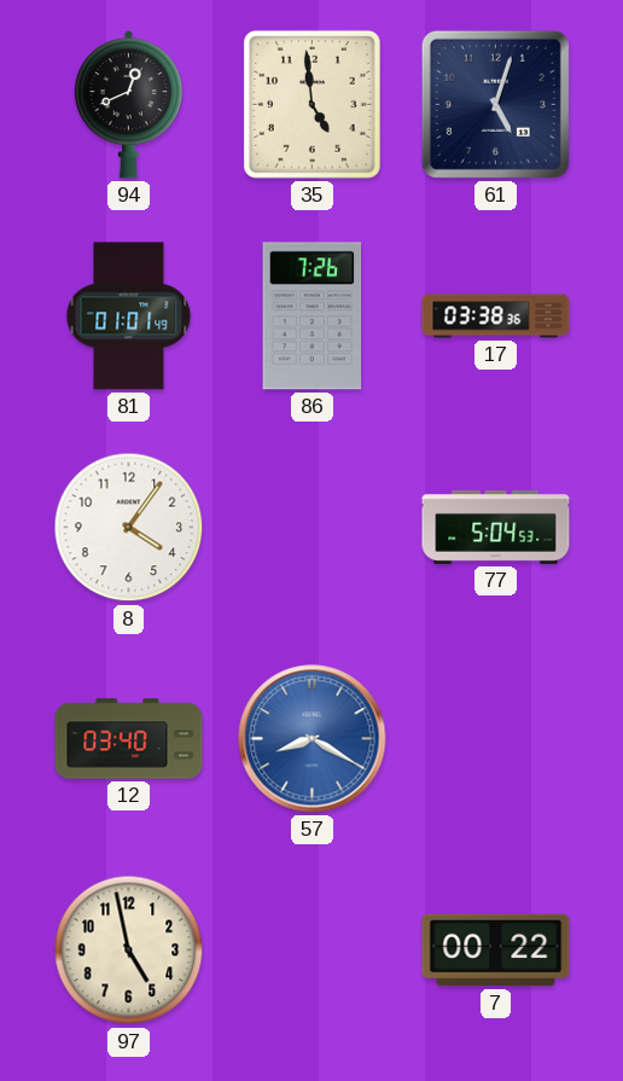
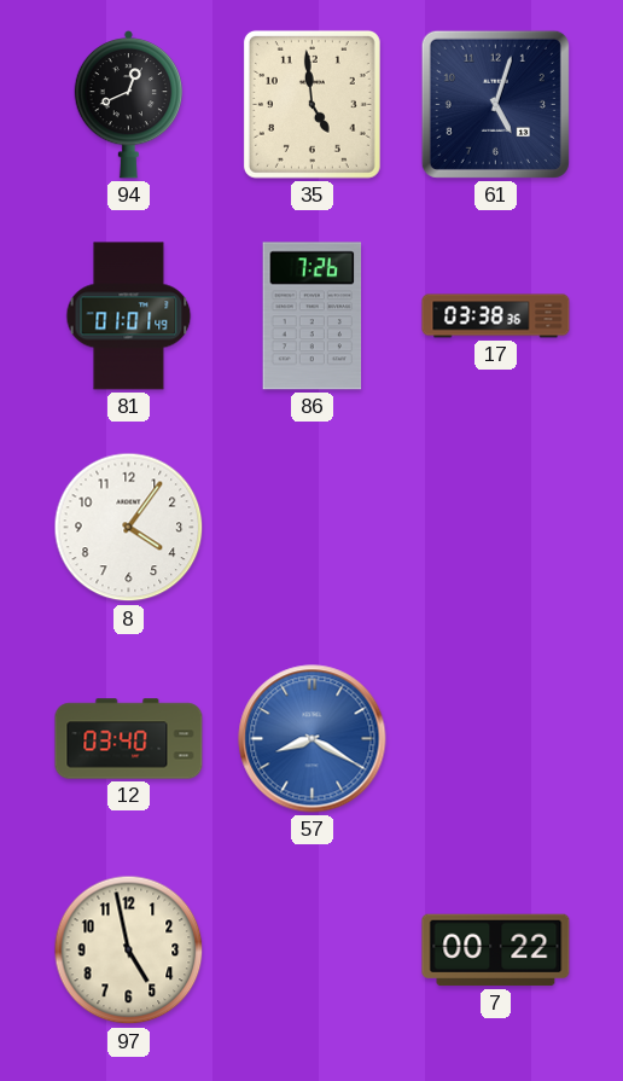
77: 5:04 -> none (496, 527)
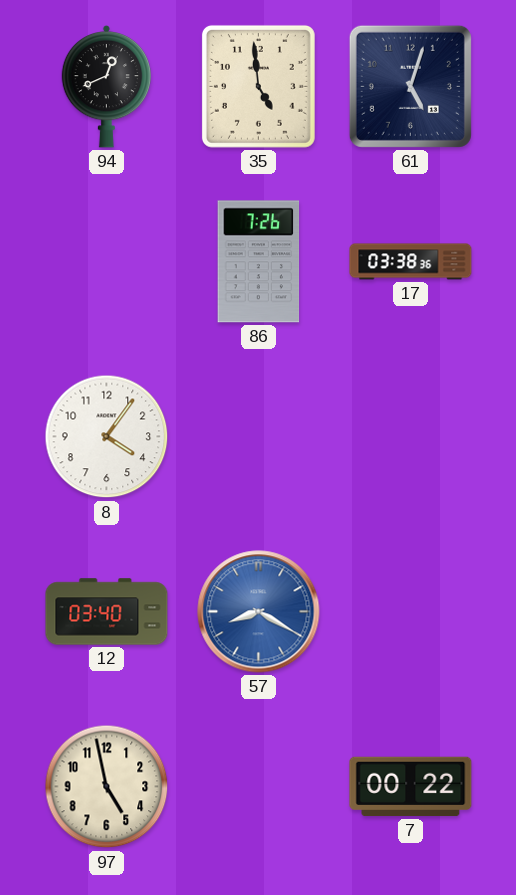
81: 01:01 -> none (129, 316)
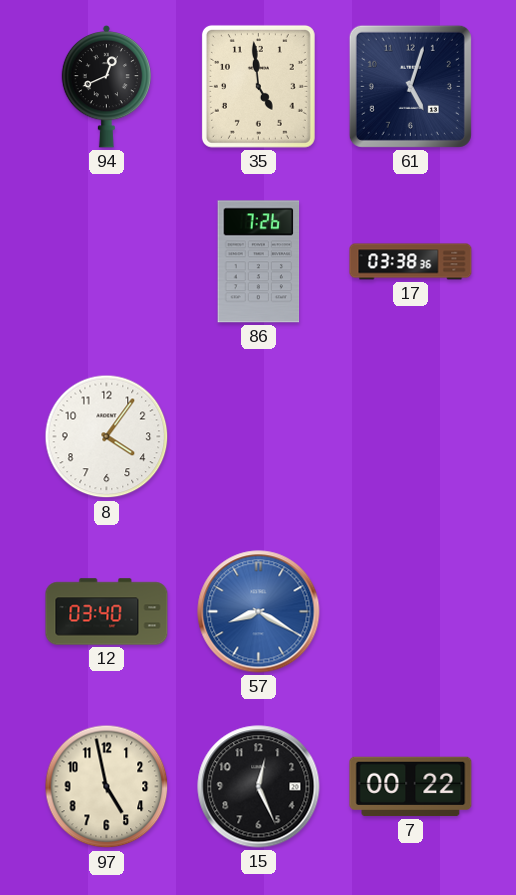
15: none -> 12:26 (259, 787)
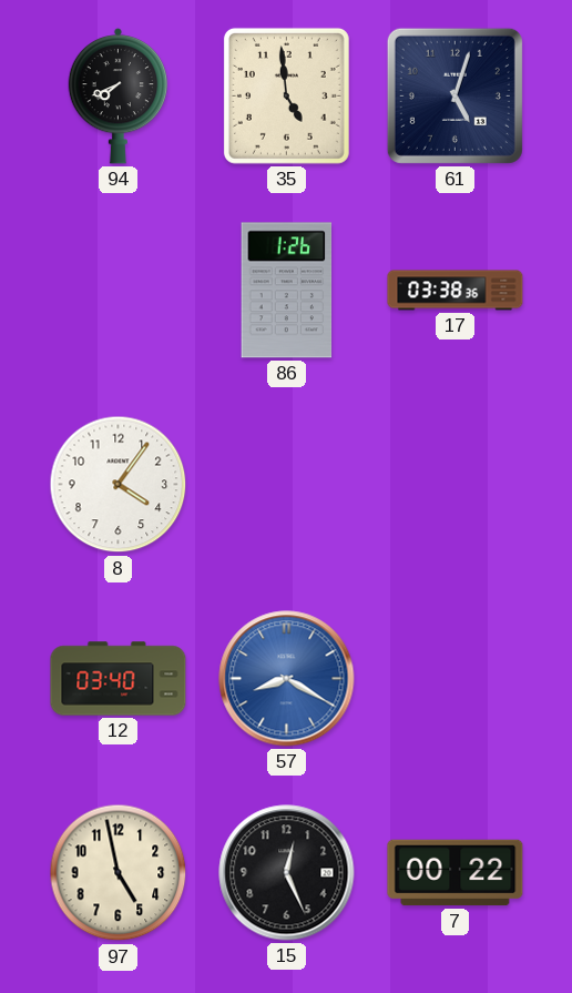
94: 12:41 -> 7:41 (118, 95)
86: 7:26 -> 1:26 (287, 291)
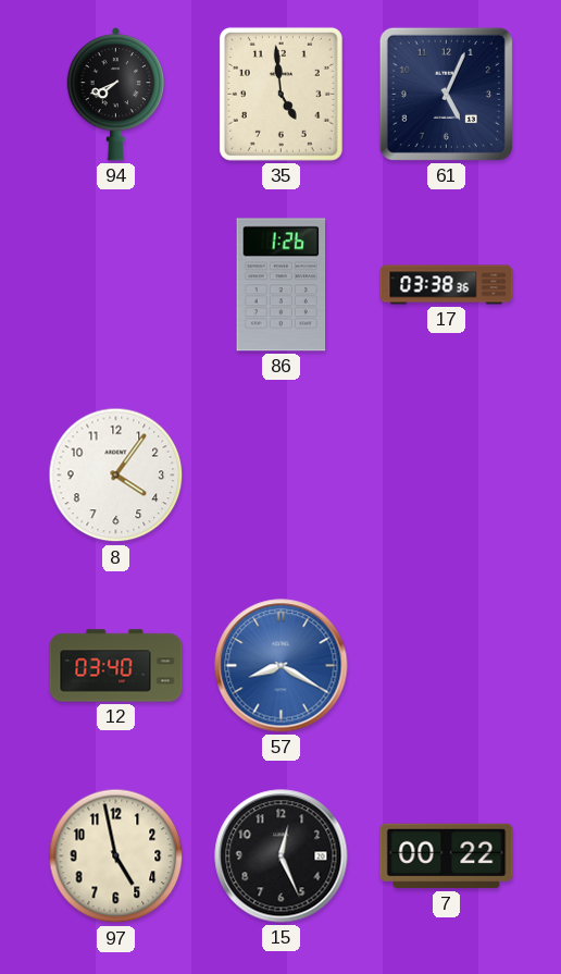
61: 5:03 -> 5:04 (446, 94)
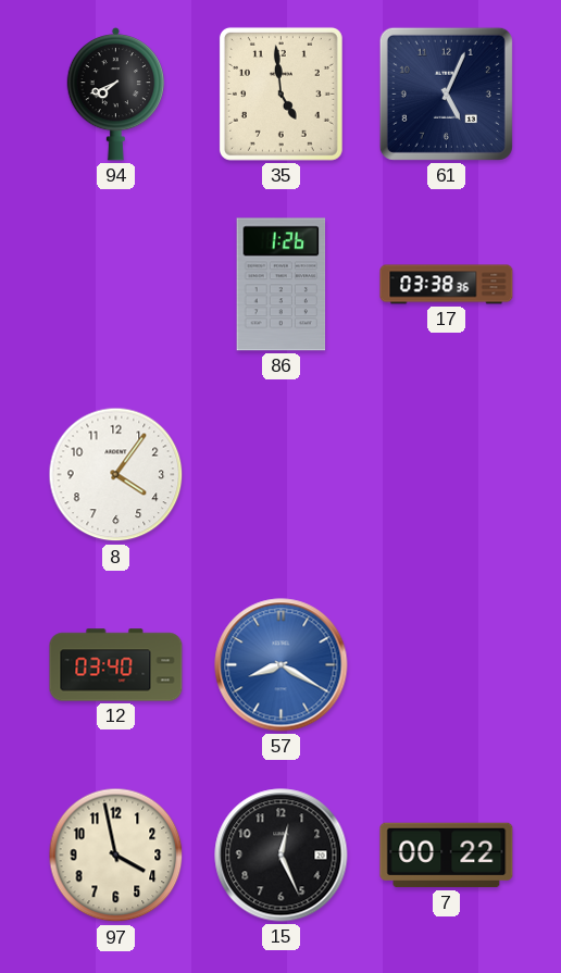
97: 4:58 -> 3:58 (116, 856)
